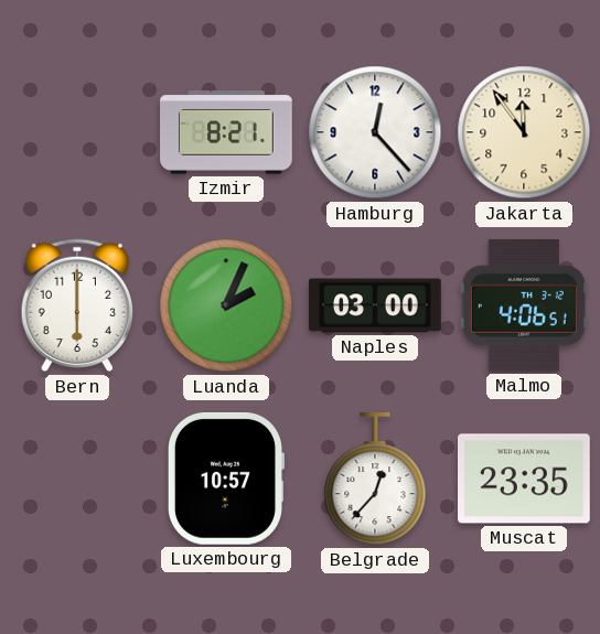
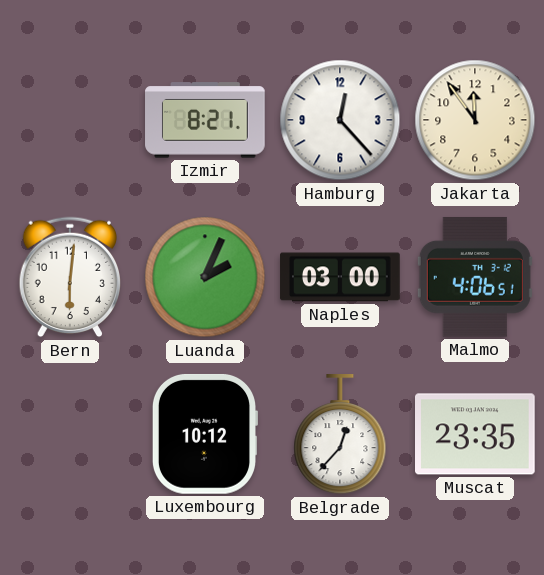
Bern: 6:00 -> 6:01 (69, 277)
Luxembourg: 10:57 -> 10:12 (204, 434)
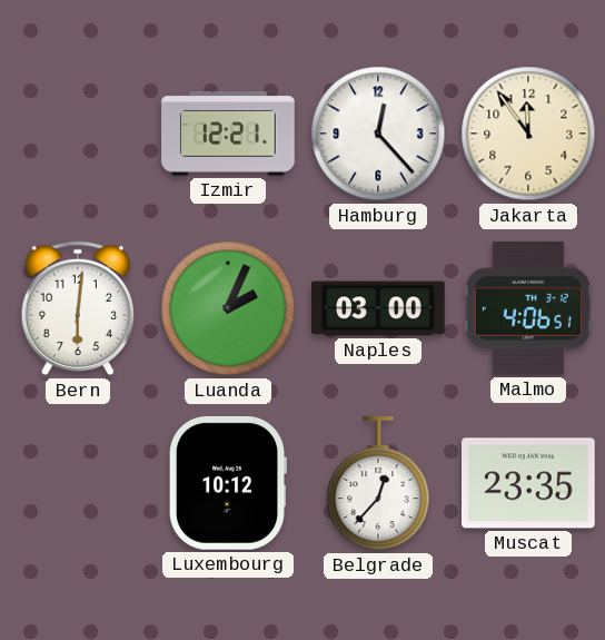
Izmir: 8:21 -> 12:21 (228, 134)
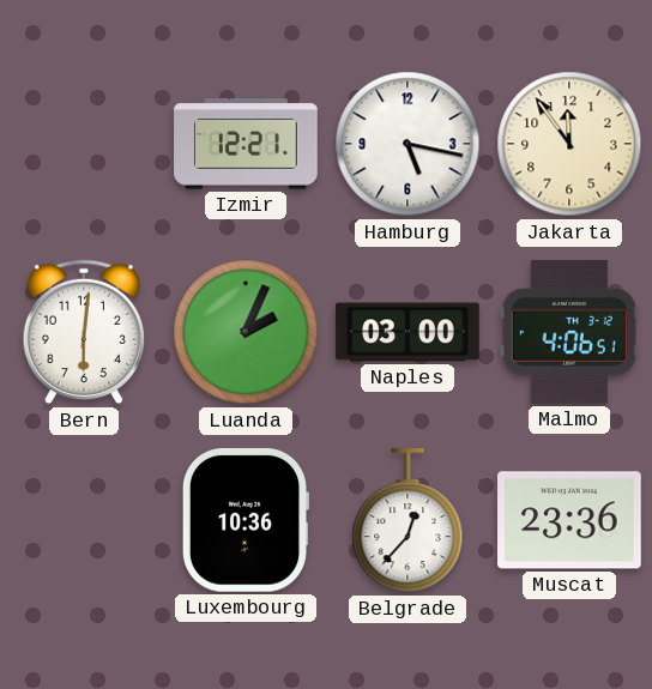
Hamburg: 12:23 -> 5:17 (407, 144)
Luxembourg: 10:12 -> 10:36 (244, 520)
Muscat: 23:35 -> 23:36 (570, 520)
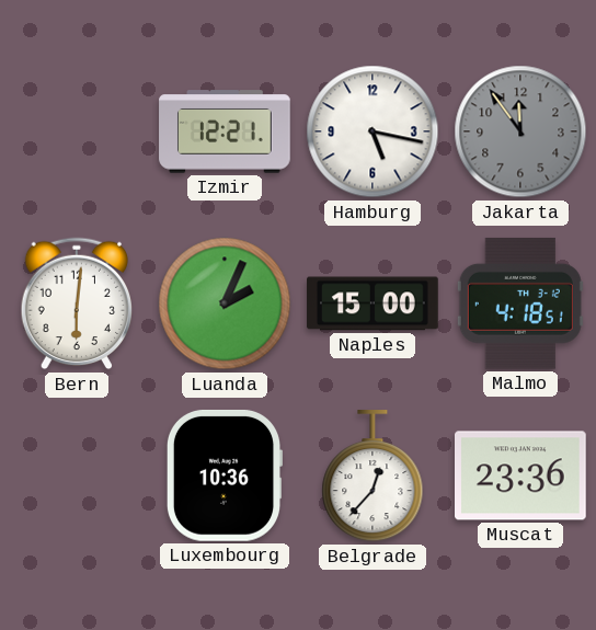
Jakarta dial: cream -> grey (520, 131)
Naples: 03:00 -> 15:00 (373, 303)
Malmo: 4:06 -> 4:18 (520, 303)
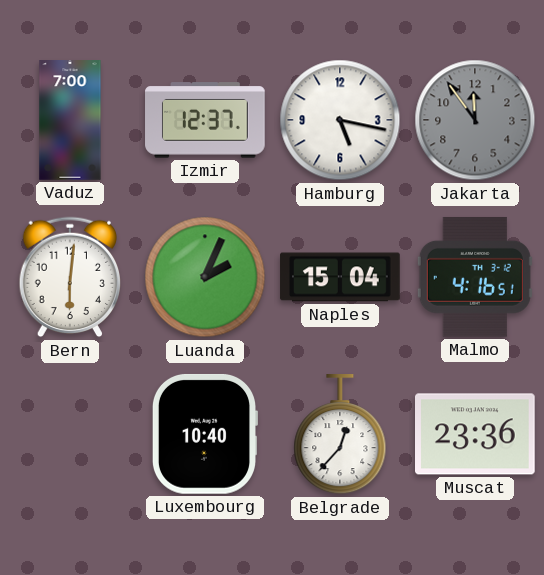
Vaduz: none -> 7:00 (70, 120)
Izmir: 12:21 -> 12:37 (205, 120)
Naples: 15:00 -> 15:04 (340, 277)
Malmo: 4:18 -> 4:16 (475, 277)
Luxembourg: 10:36 -> 10:40 (204, 434)
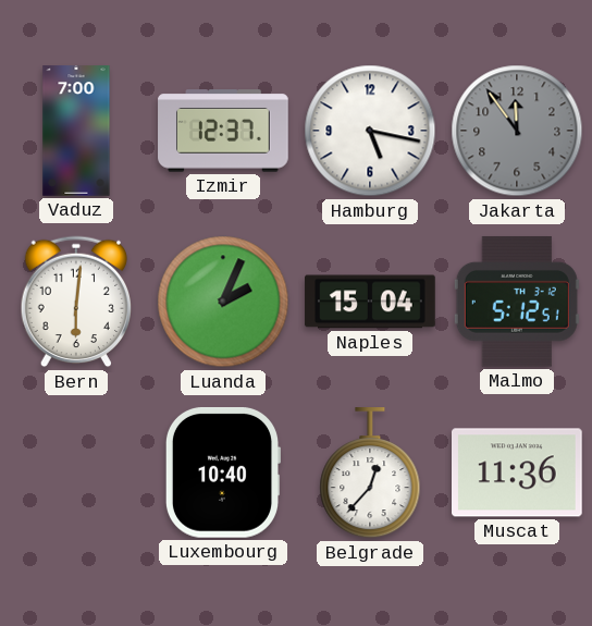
Malmo: 4:16 -> 5:12 (517, 302)
Muscat: 23:36 -> 11:36 (518, 472)
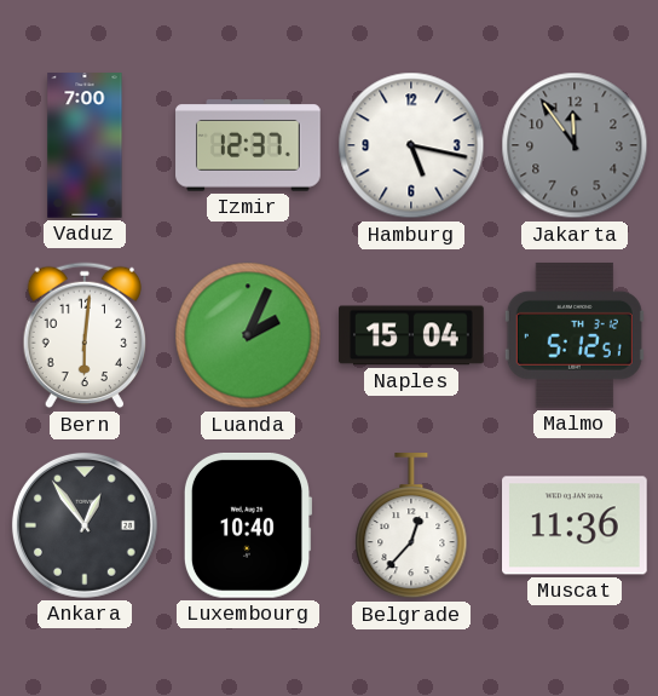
Ankara: none -> 12:54 (85, 525)
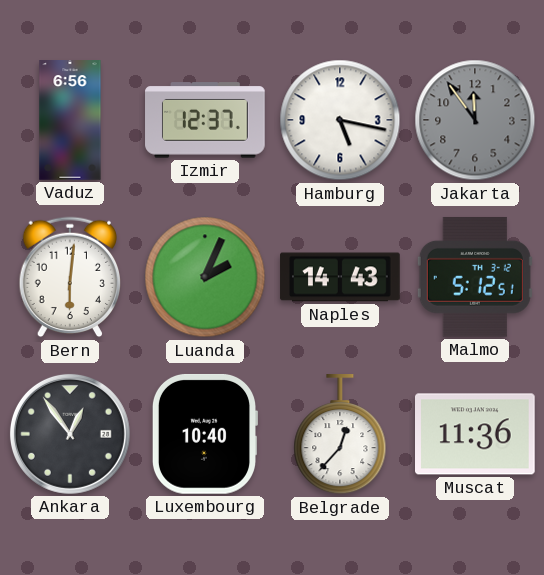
Vaduz: 7:00 -> 6:56 (70, 120)
Naples: 15:04 -> 14:43 (340, 277)
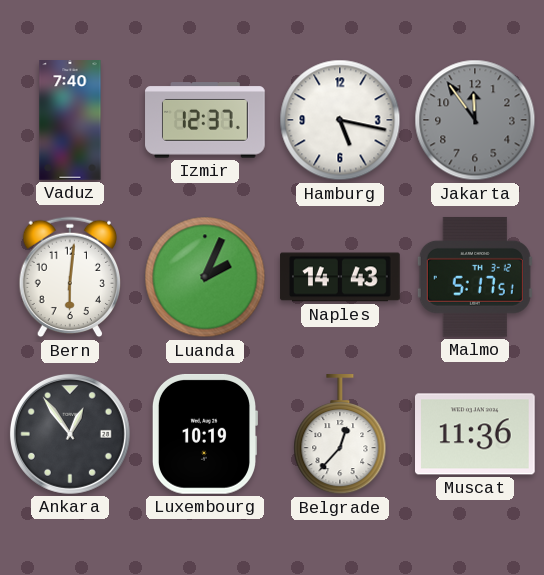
Vaduz: 6:56 -> 7:40 (70, 120)
Malmo: 5:12 -> 5:17 (475, 277)
Luxembourg: 10:40 -> 10:19 (204, 434)
